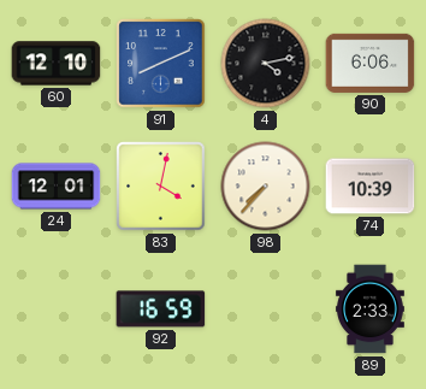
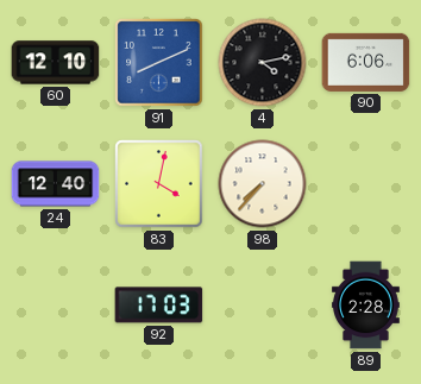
24: 12:01 -> 12:40 (56, 184)
74: 10:39 -> none (371, 187)
92: 16:59 -> 17:03 (159, 306)
89: 2:33 -> 2:28 (366, 306)
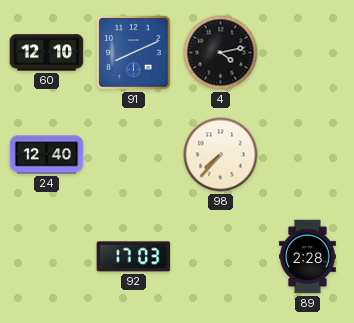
90: 6:06 -> none (366, 62)
83: 4:02 -> none (159, 184)
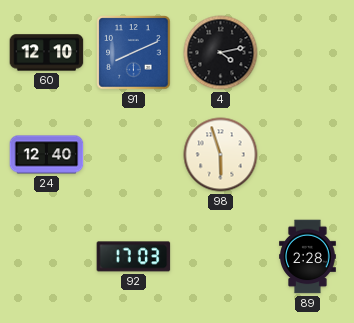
98: 7:37 -> 5:57 (221, 155)
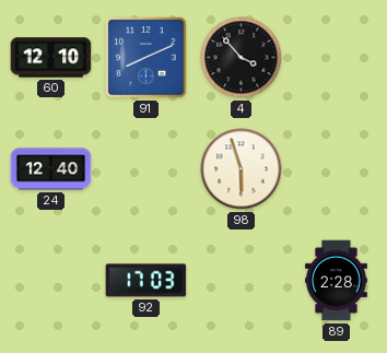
4: 4:13 -> 3:53 (242, 58)
